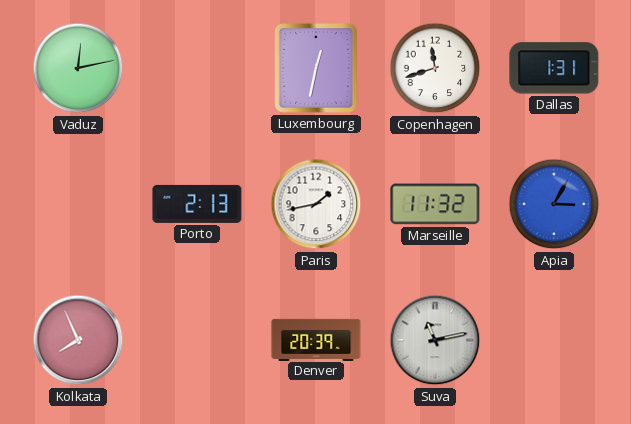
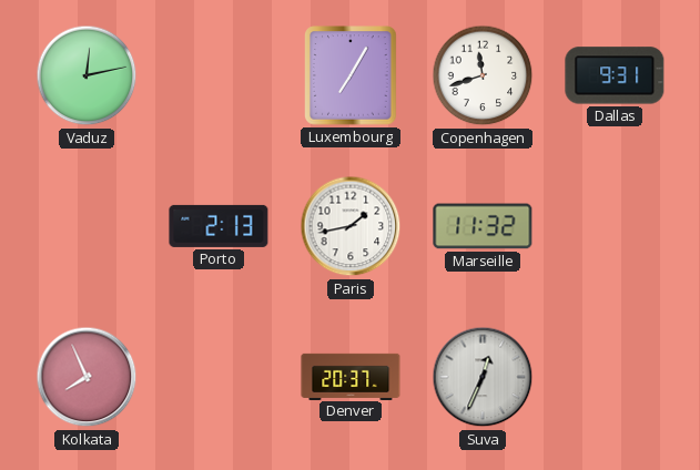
Luxembourg: 12:32 -> 7:05 (351, 75)
Dallas: 1:31 -> 9:31 (615, 75)
Apia: 3:05 -> none (554, 204)
Denver: 20:39 -> 20:37 (351, 376)
Suva: 11:13 -> 12:34 (483, 377)
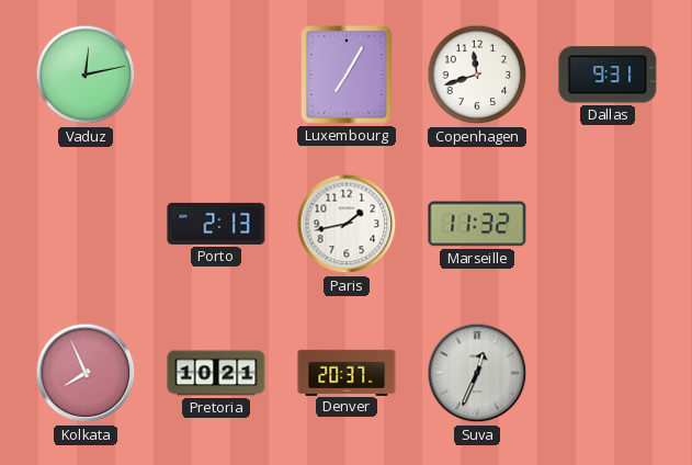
Pretoria: none -> 10:21 (216, 373)
